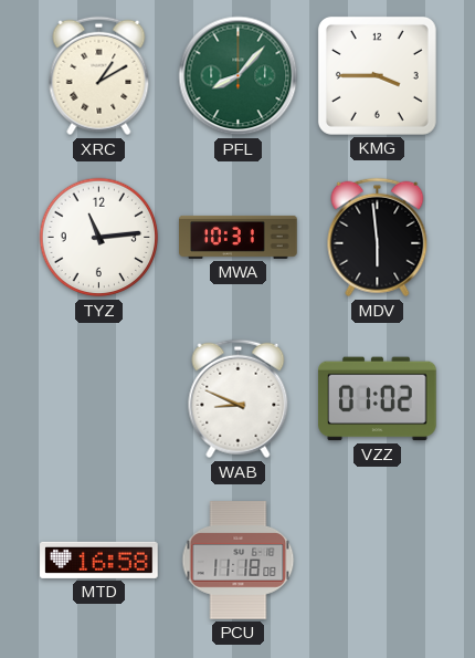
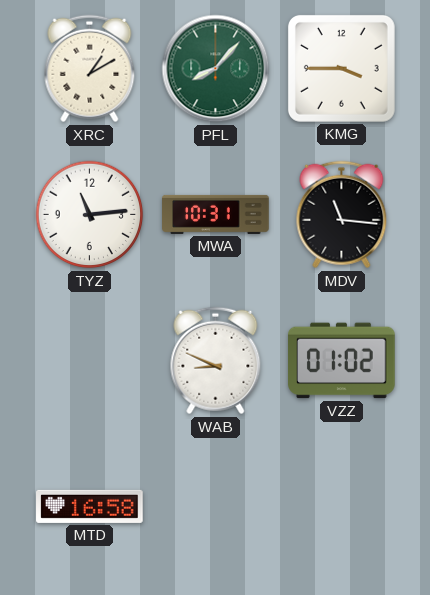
MDV: 5:59 -> 11:16 (342, 215)
PCU: 11:18 -> none (239, 561)
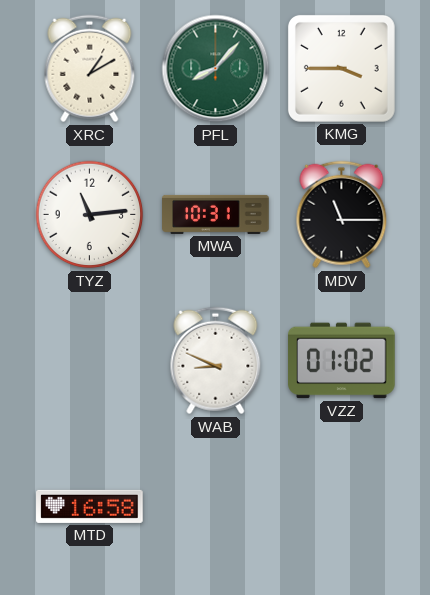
MDV: 11:16 -> 11:15 (342, 215)
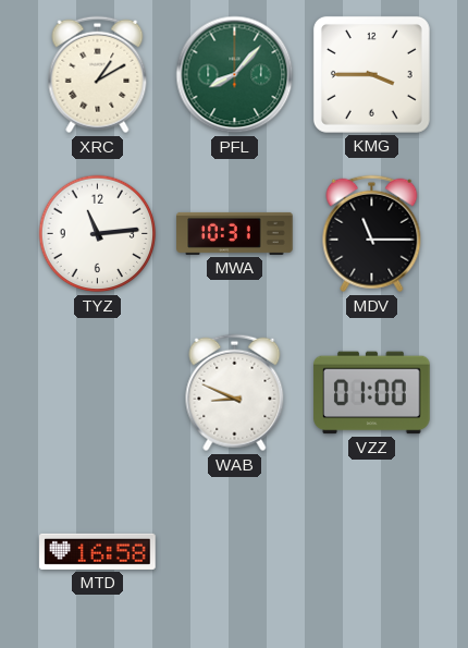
VZZ: 01:02 -> 01:00 (372, 393)
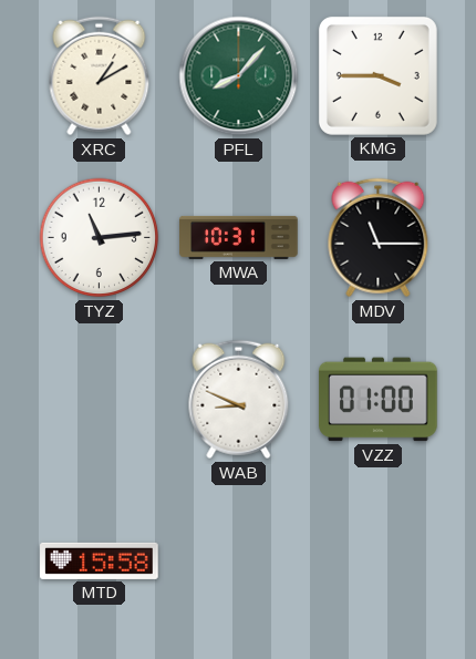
MTD: 16:58 -> 15:58 (100, 560)
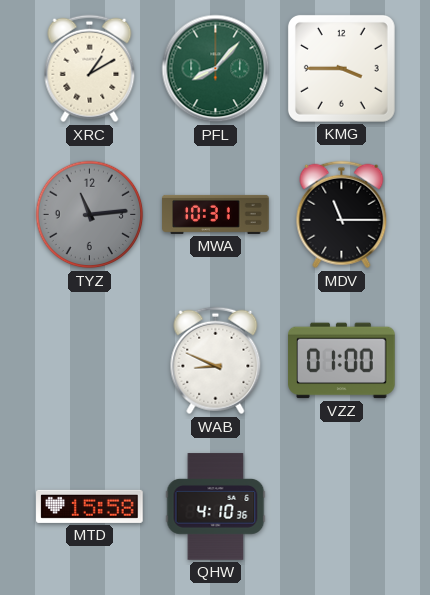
TYZ dial: white -> grey (90, 215)
QHW: none -> 4:10 (216, 507)
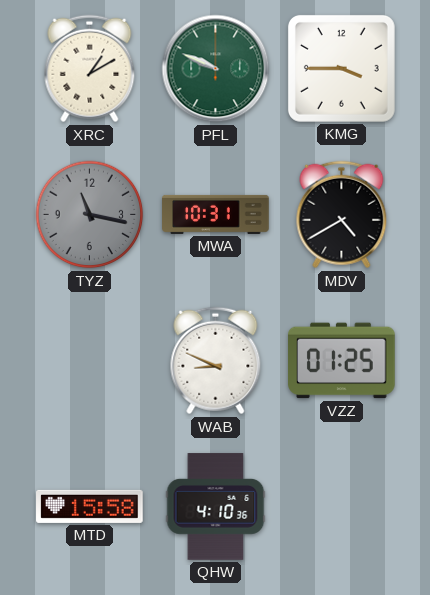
PFL: 8:07 -> 9:49 (216, 69)
TYZ: 11:14 -> 11:17 (90, 215)
MDV: 11:15 -> 4:40 (342, 215)
VZZ: 01:00 -> 01:25 (342, 361)
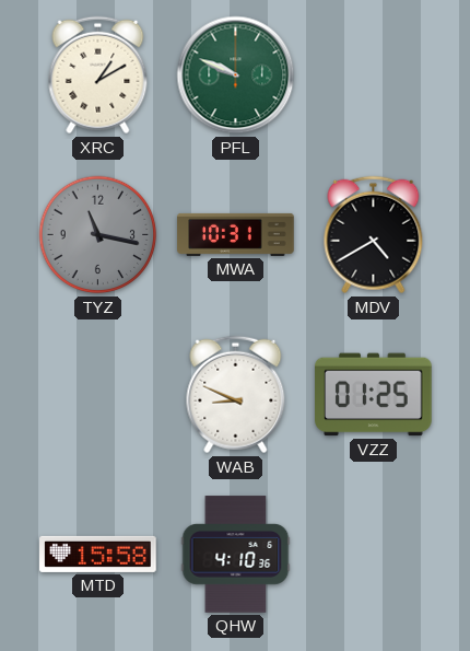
KMG: 3:45 -> none (341, 68)
